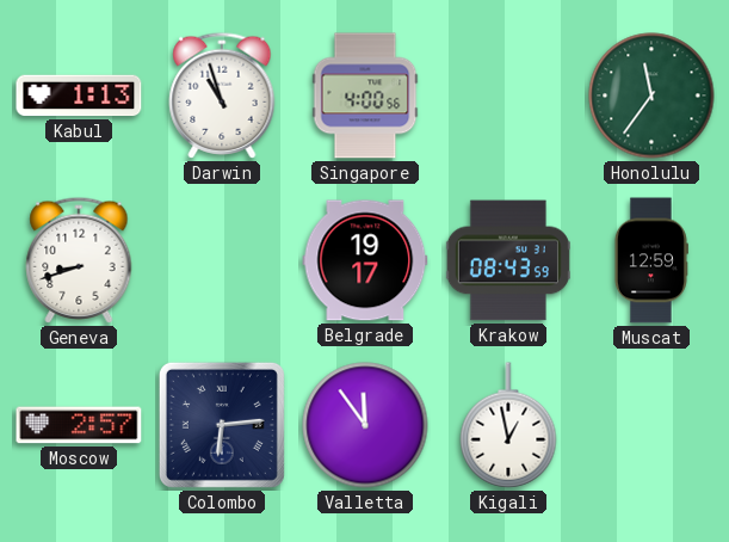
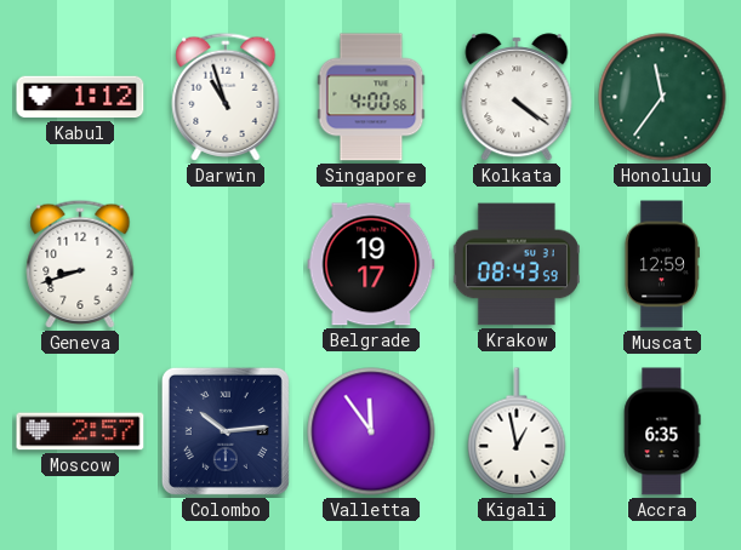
Kabul: 1:13 -> 1:12 (80, 97)
Kolkata: none -> 4:21 (517, 97)
Colombo: 6:14 -> 10:14 (226, 431)
Accra: none -> 6:35 (662, 431)
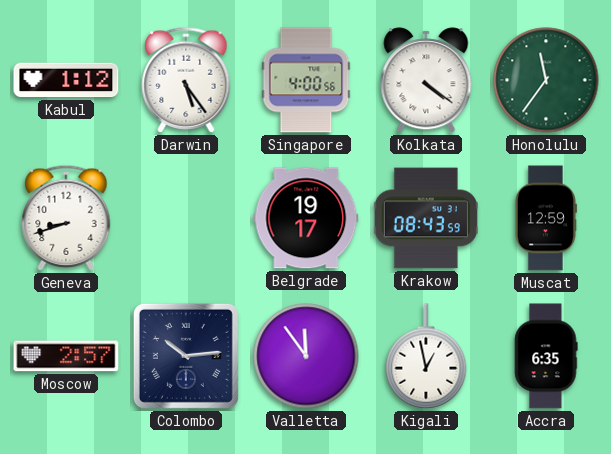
Darwin: 10:57 -> 5:24 (186, 80)
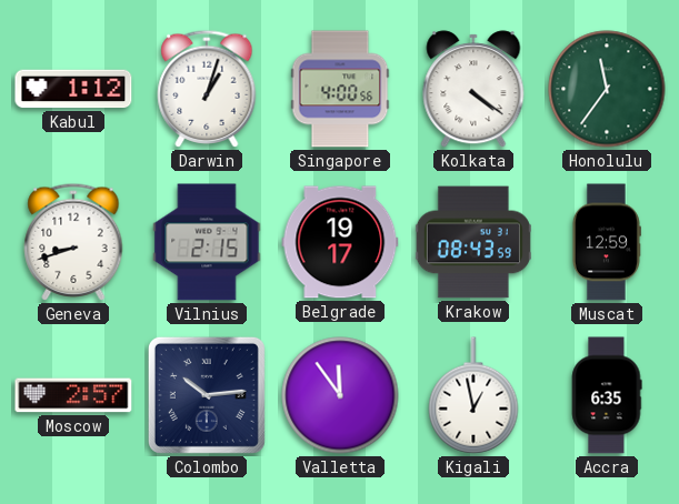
Darwin: 5:24 -> 1:03 (207, 89)
Vilnius: none -> 2:15 (207, 242)
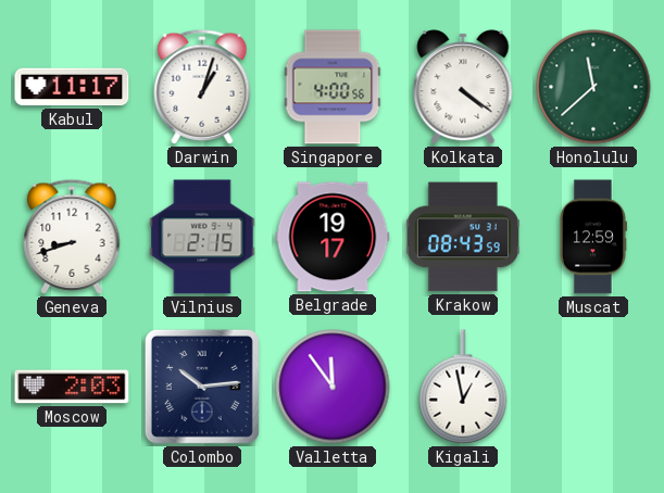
Kabul: 1:12 -> 11:17 (72, 87)
Honolulu: 11:36 -> 11:38 (593, 87)
Moscow: 2:57 -> 2:03 (72, 387)
Accra: 6:35 -> none (607, 395)
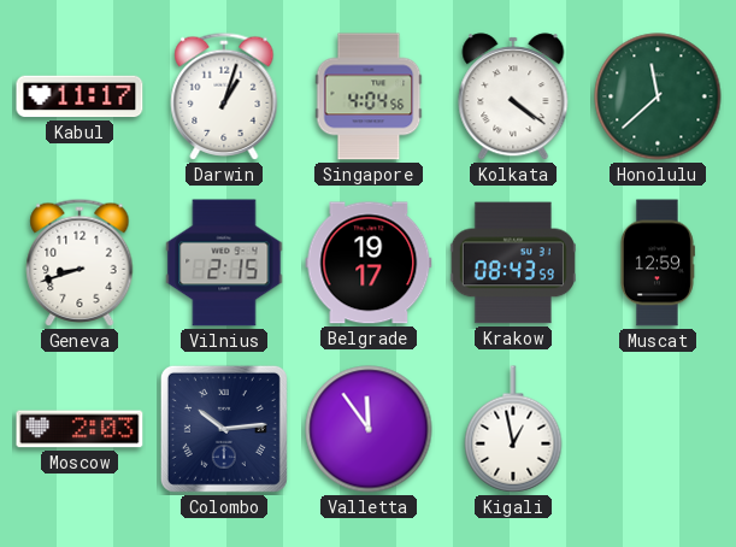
Singapore: 4:00 -> 4:04 (369, 96)
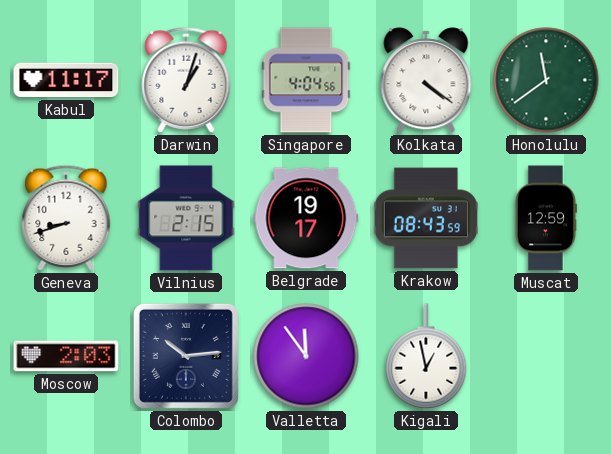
Honolulu: 11:38 -> 11:39 (546, 80)
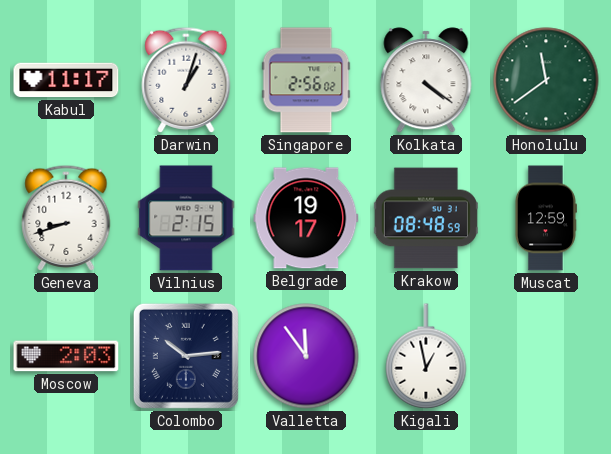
Singapore: 4:04 -> 2:56 (306, 80)
Krakow: 08:43 -> 08:48 (426, 218)
